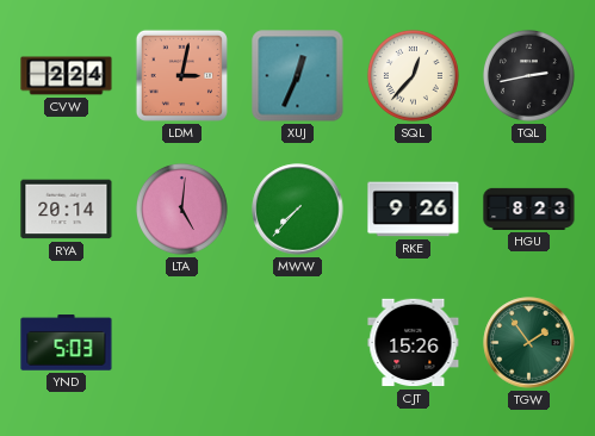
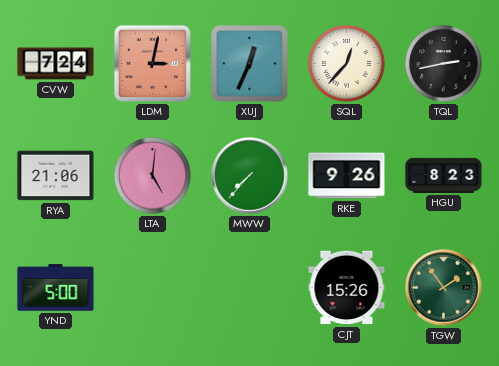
CVW: 2:24 -> 7:24 (56, 64)
RYA: 20:14 -> 21:06 (56, 176)
YND: 5:03 -> 5:00 (56, 288)
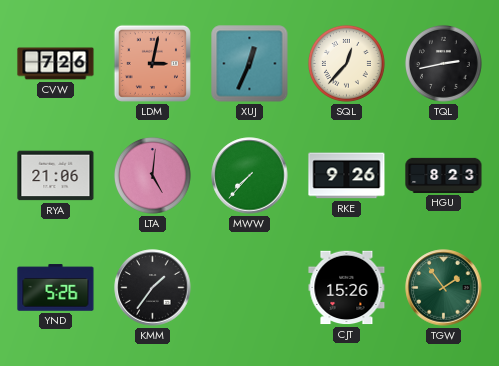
CVW: 7:24 -> 7:26 (56, 64)
YND: 5:00 -> 5:26 (56, 288)
KMM: none -> 1:36 (153, 288)
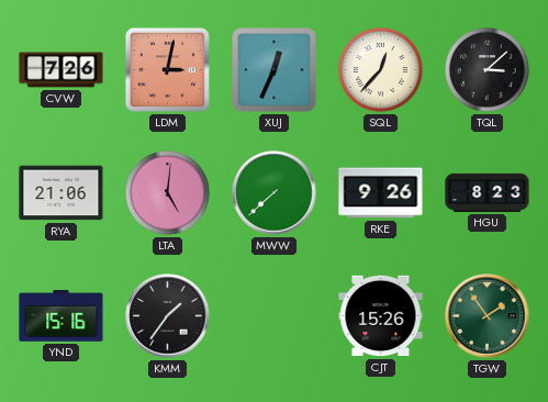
TQL: 2:43 -> 3:08 (487, 69)
MWW: 7:37 -> 7:38 (275, 193)
YND: 5:26 -> 15:16 (61, 316)
